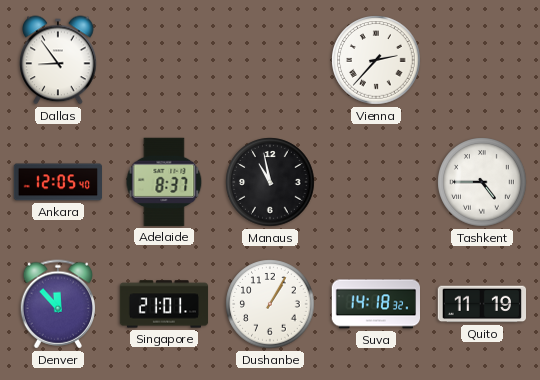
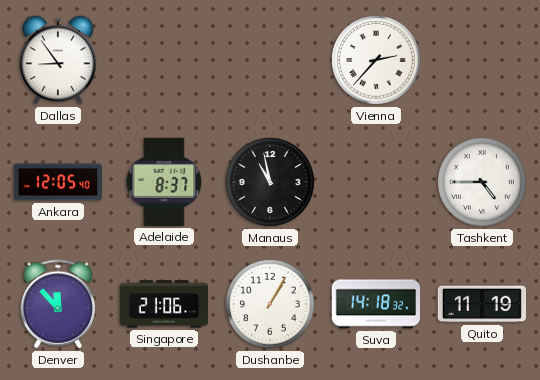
Singapore: 21:01 -> 21:06 (164, 304)
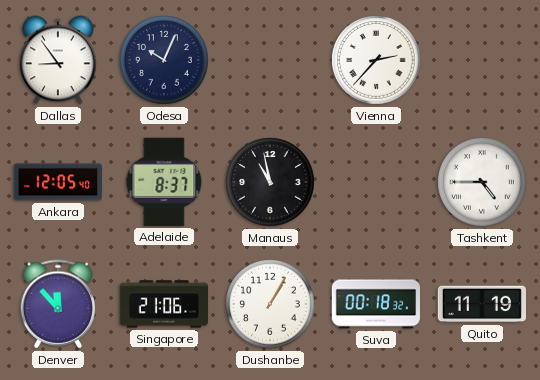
Odesa: none -> 10:04 (164, 60)
Suva: 14:18 -> 00:18 (375, 304)
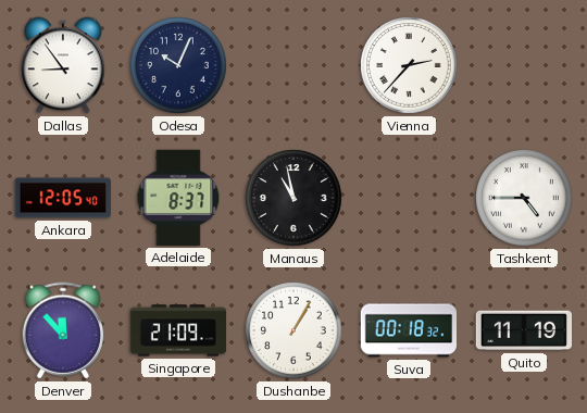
Singapore: 21:06 -> 21:09 (178, 330)
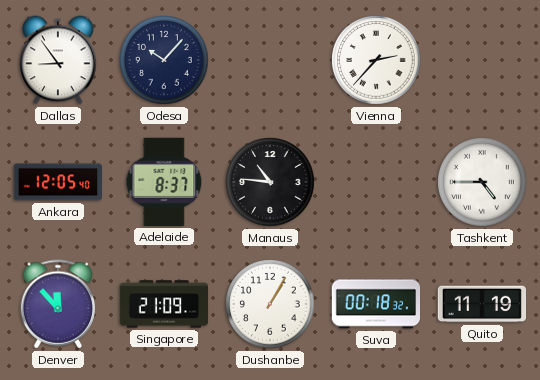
Odesa: 10:04 -> 10:07 (164, 60)
Manaus: 10:58 -> 10:46 (270, 182)
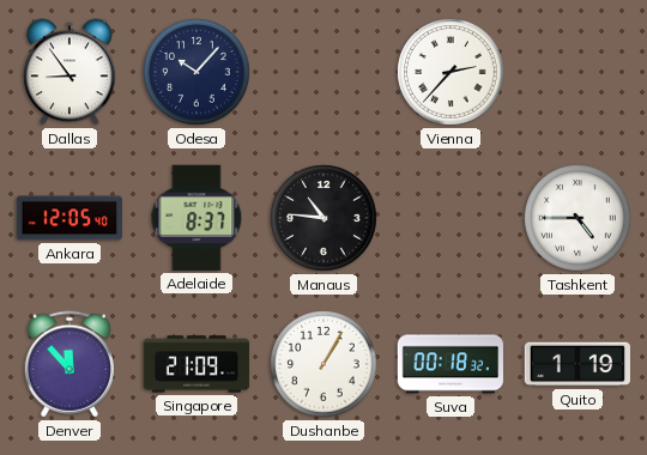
Quito: 11:19 -> 1:19 (576, 364)
